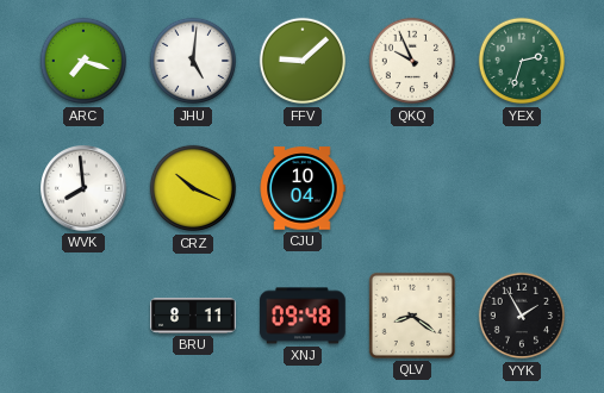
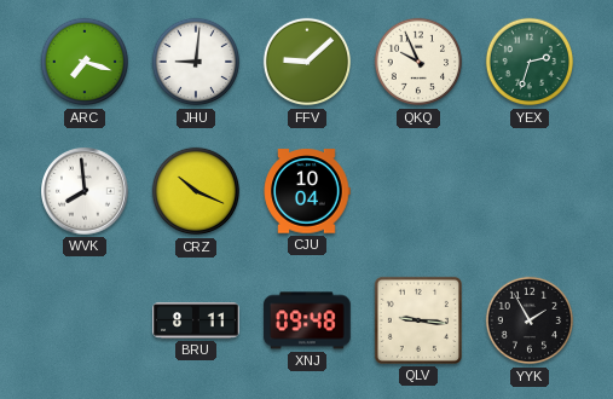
JHU: 5:01 -> 9:01 (196, 62)
QLV: 8:21 -> 9:16 (418, 320)
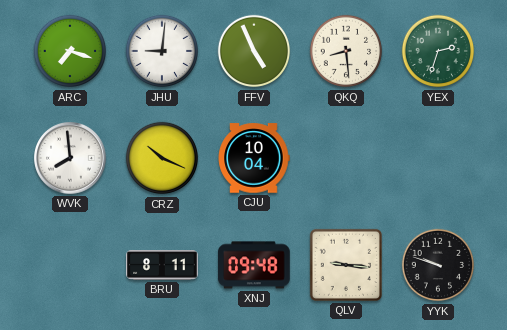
FFV: 9:08 -> 4:56 (254, 51)
QKQ: 9:56 -> 8:29 (346, 51)
YYK: 1:55 -> 9:48 (438, 265)
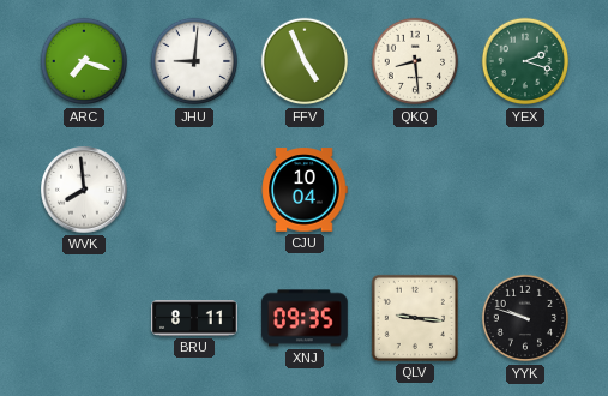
YEX: 2:33 -> 2:18 (525, 61)
CRZ: 10:19 -> none (162, 158)
XNJ: 09:48 -> 09:35 (305, 318)
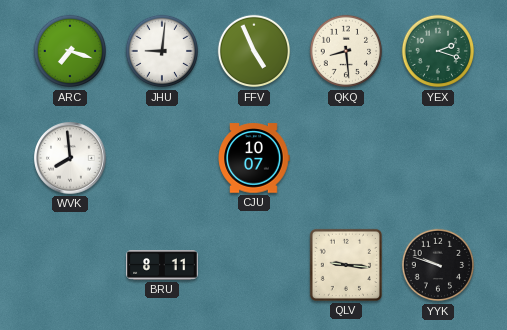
CJU: 10:04 -> 10:07 (254, 158)
XNJ: 09:35 -> none (305, 318)
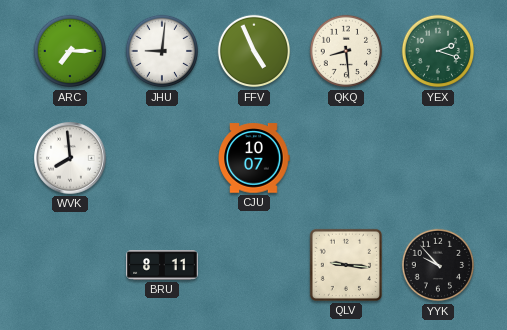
ARC: 7:18 -> 7:15 (70, 51)
YYK: 9:48 -> 9:53 (438, 265)
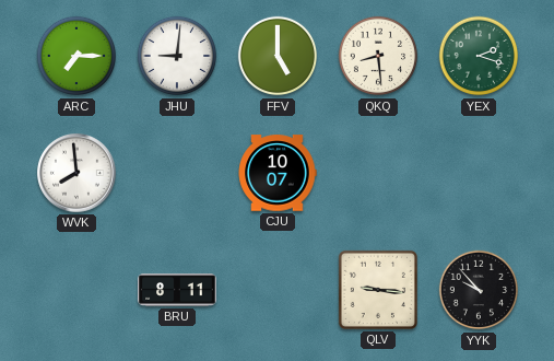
FFV: 4:56 -> 5:00 (278, 56)
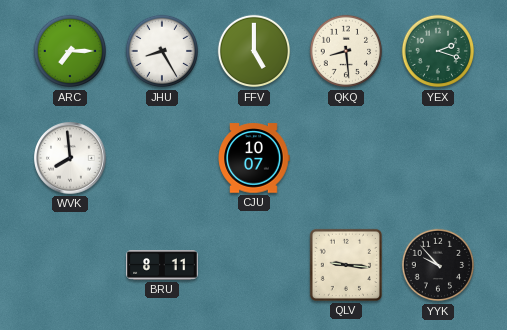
JHU: 9:01 -> 8:25 (162, 51)
